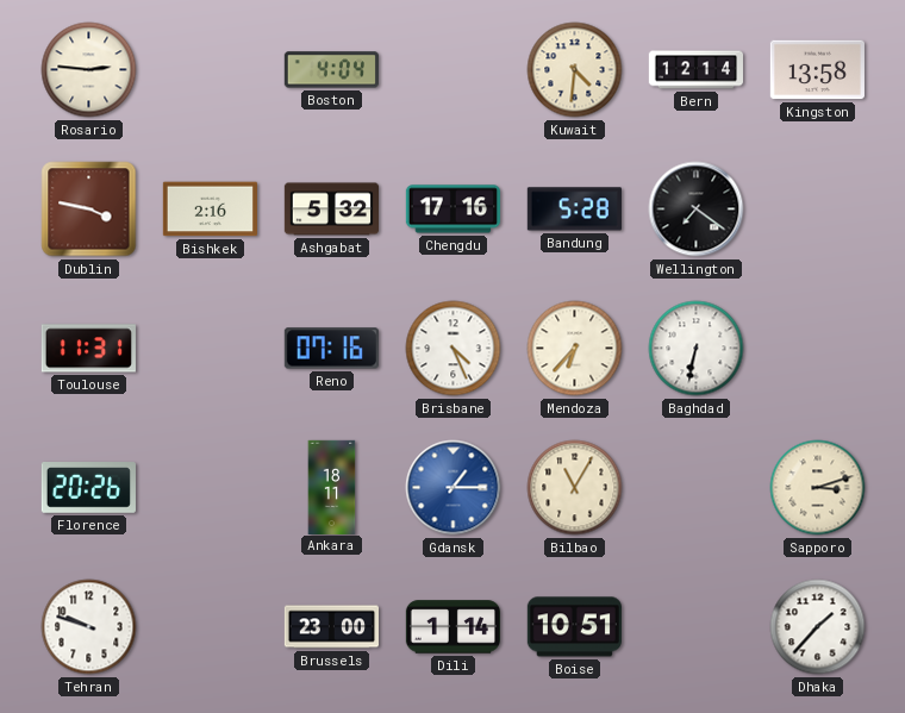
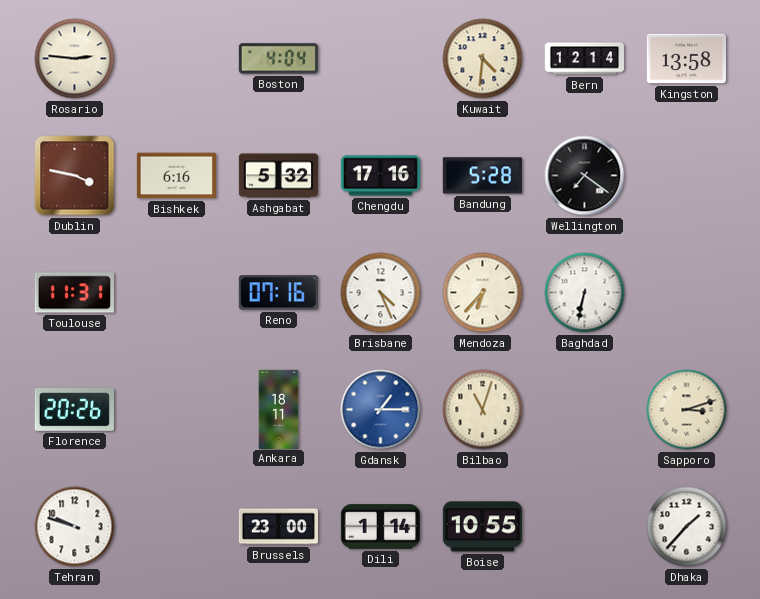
Bishkek: 2:16 -> 6:16 (176, 176)
Bilbao: 11:05 -> 11:03 (483, 410)
Boise: 10:51 -> 10:55 (482, 527)
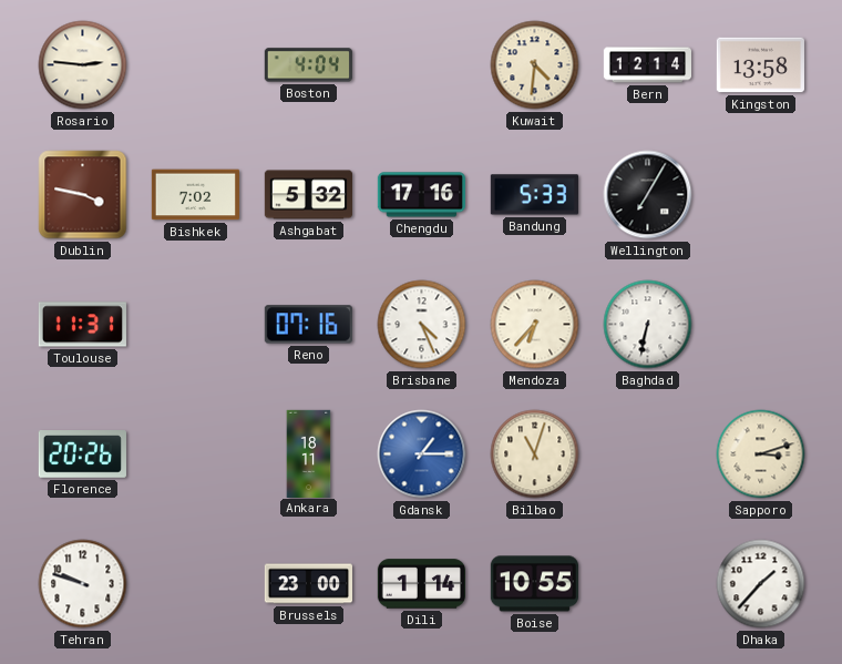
Bishkek: 6:16 -> 7:02 (195, 195)
Bandung: 5:28 -> 5:33 (534, 195)
Wellington: 7:21 -> 7:05 (648, 195)
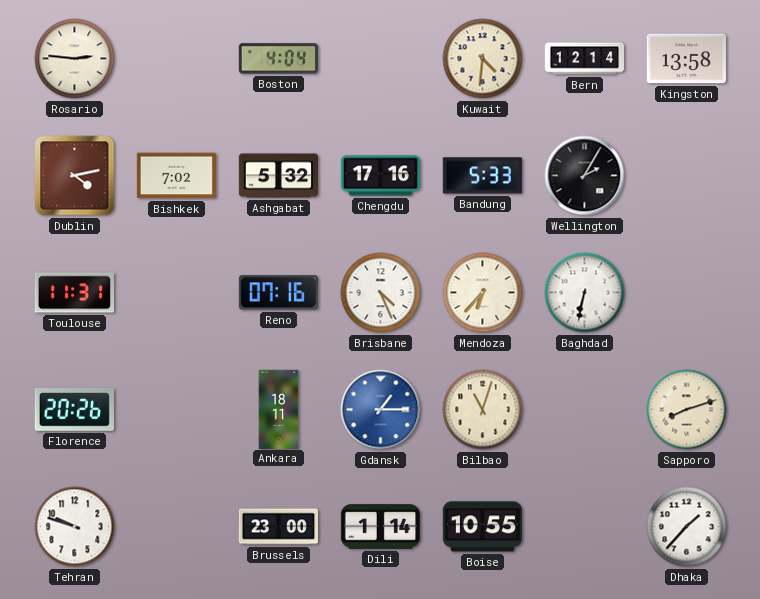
Dublin: 3:47 -> 4:13 (75, 176)
Wellington: 7:05 -> 2:05 (585, 176)
Sapporo: 3:12 -> 8:12 (687, 410)
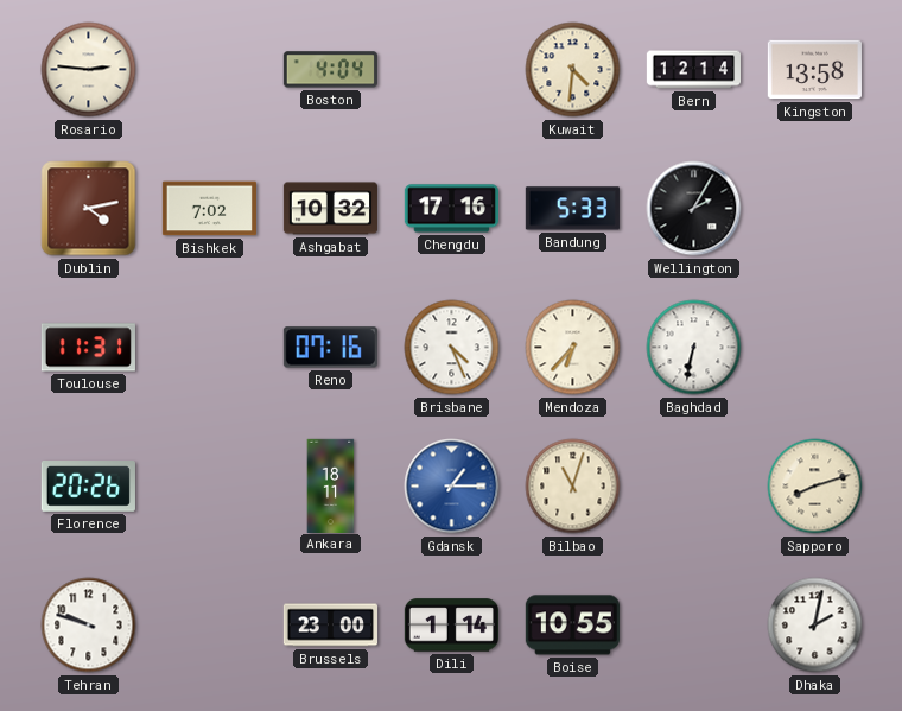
Ashgabat: 5:32 -> 10:32 (330, 209)
Dhaka: 1:37 -> 2:02 (815, 626)
